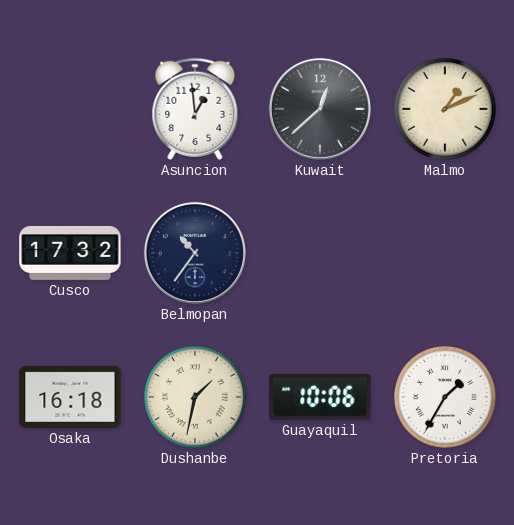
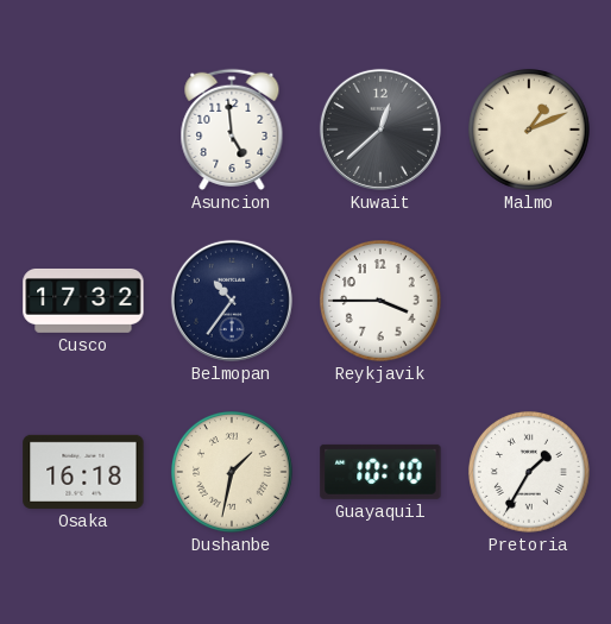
Asuncion: 12:59 -> 4:59 (232, 130)
Reykjavik: none -> 3:45 (382, 302)
Guayaquil: 10:06 -> 10:10 (380, 472)
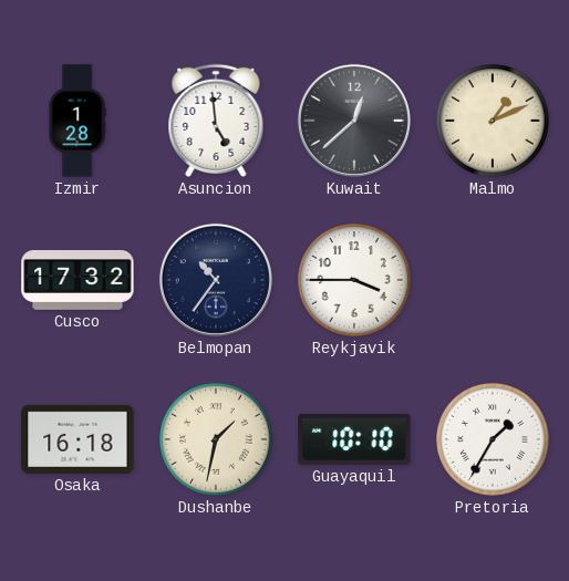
Izmir: none -> 1:28 (77, 121)
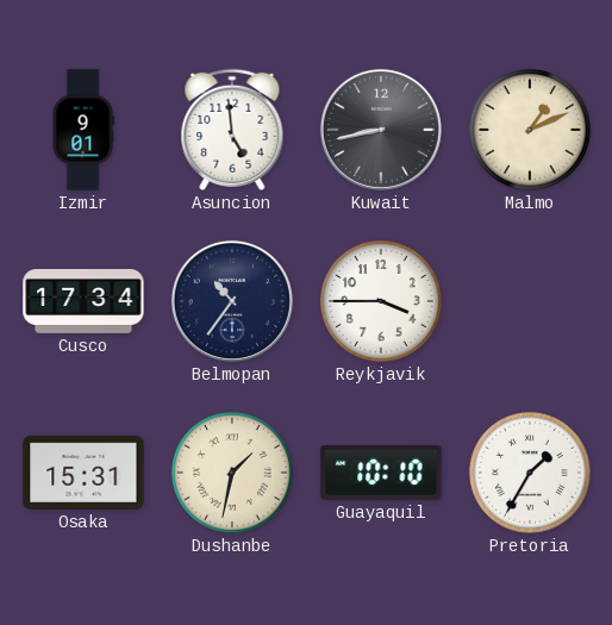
Izmir: 1:28 -> 9:01 (83, 130)
Kuwait: 12:38 -> 8:43 (381, 130)
Cusco: 17:32 -> 17:34 (83, 301)
Osaka: 16:18 -> 15:31 (83, 473)
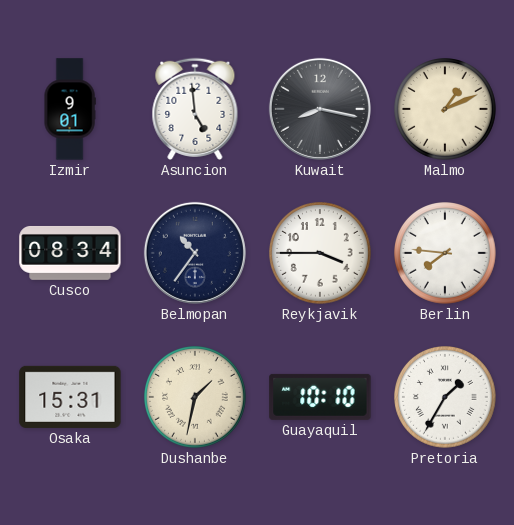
Kuwait: 8:43 -> 8:17 (320, 109)
Cusco: 17:34 -> 08:34 (70, 253)
Berlin: none -> 7:46 (446, 254)
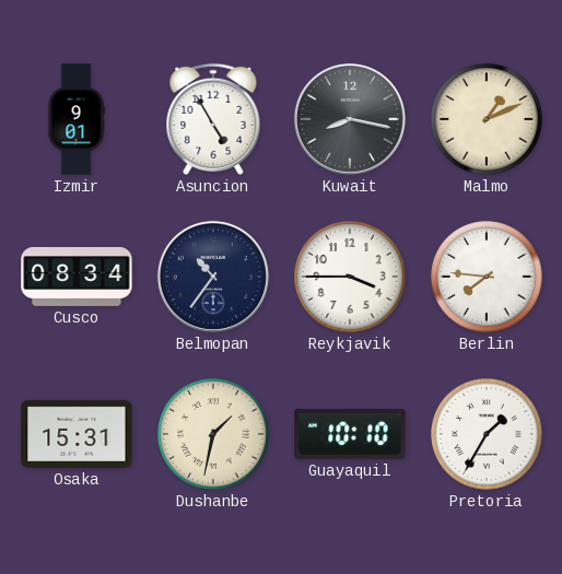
Asuncion: 4:59 -> 4:55 (213, 119)
